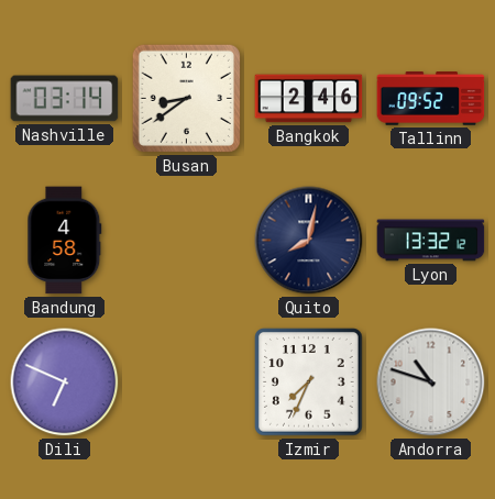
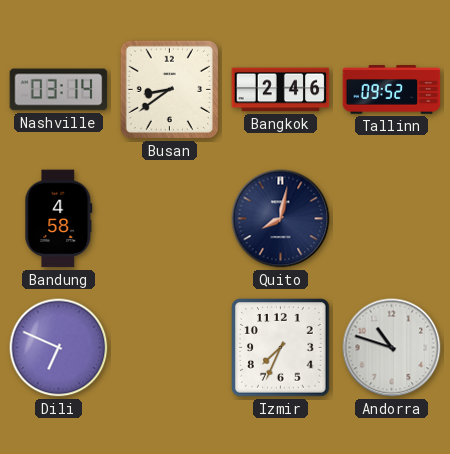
Lyon: 13:32 -> none (431, 241)
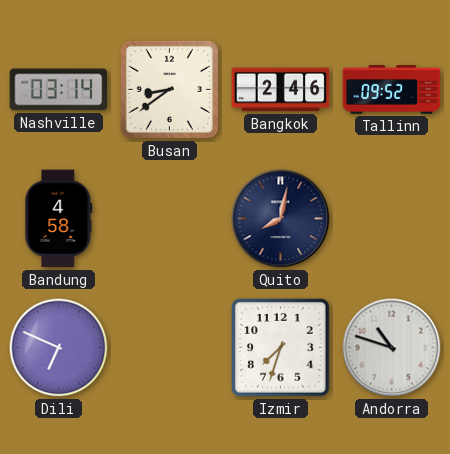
Izmir: 7:34 -> 7:33 (281, 348)
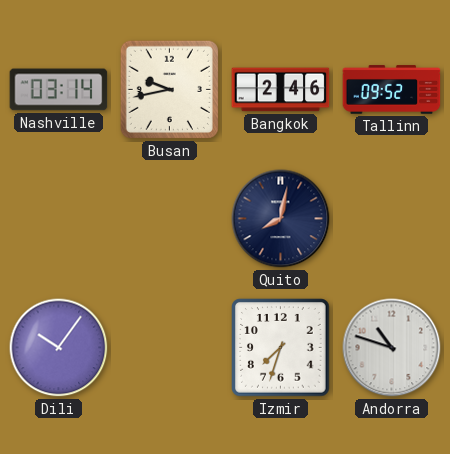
Busan: 8:39 -> 9:43 (169, 89)
Bandung: 4:58 -> none (59, 219)
Dili: 6:49 -> 10:06 (59, 348)
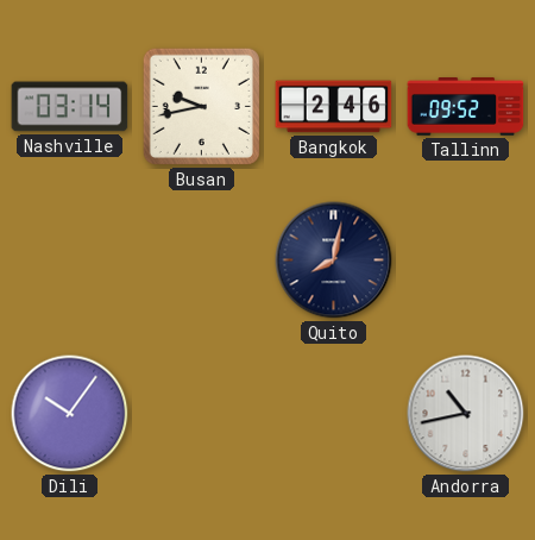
Izmir: 7:33 -> none (281, 348)
Andorra: 10:48 -> 10:43 (466, 414)
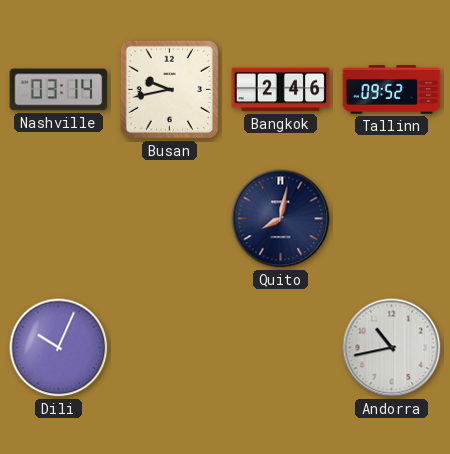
Dili: 10:06 -> 10:04 (59, 348)
